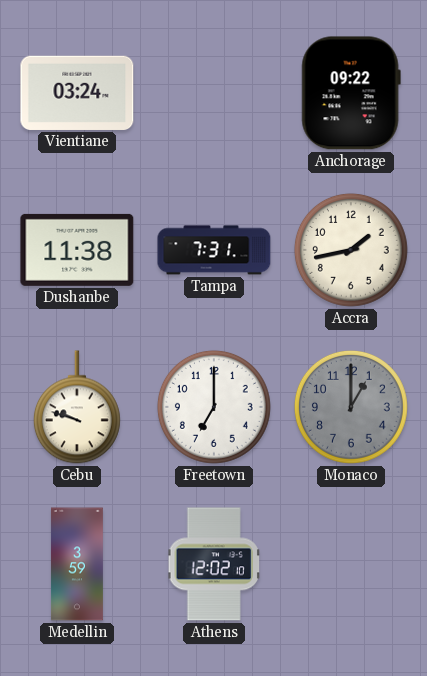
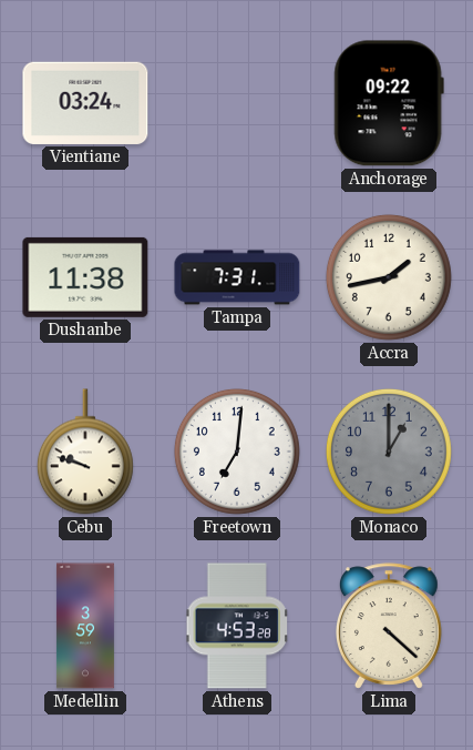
Freetown: 7:00 -> 7:01 (237, 452)
Athens: 12:02 -> 4:53 (237, 626)
Lima: none -> 4:22 (389, 626)
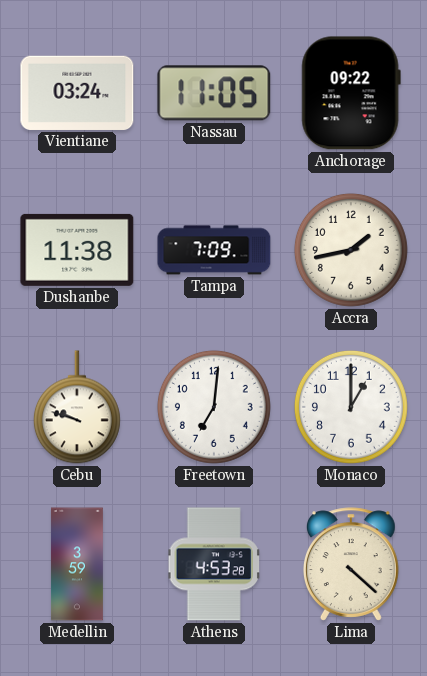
Nassau: none -> 11:05 (214, 93)
Tampa: 7:31 -> 7:09 (214, 250)
Monaco dial: grey -> white (351, 407)
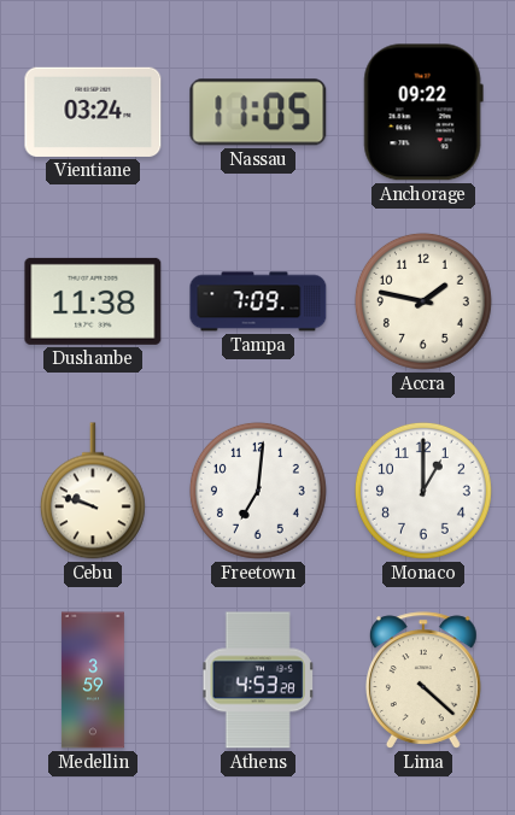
Accra: 1:43 -> 1:47 (423, 301)
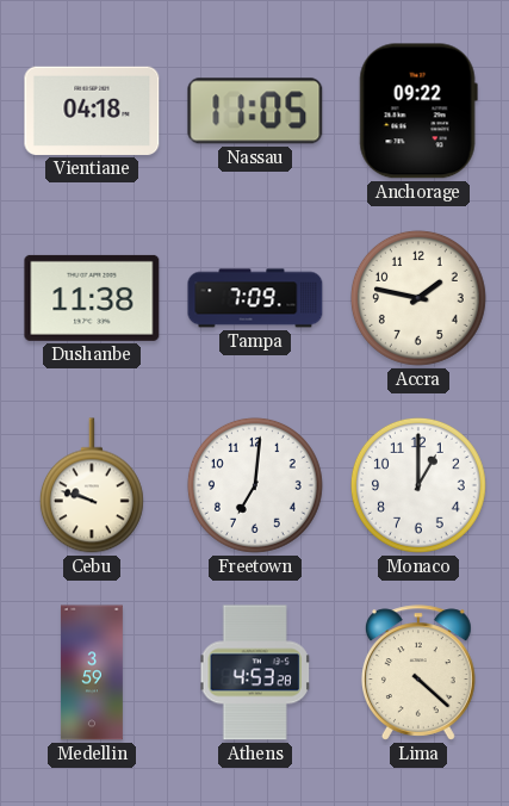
Vientiane: 03:24 -> 04:18 (92, 111)
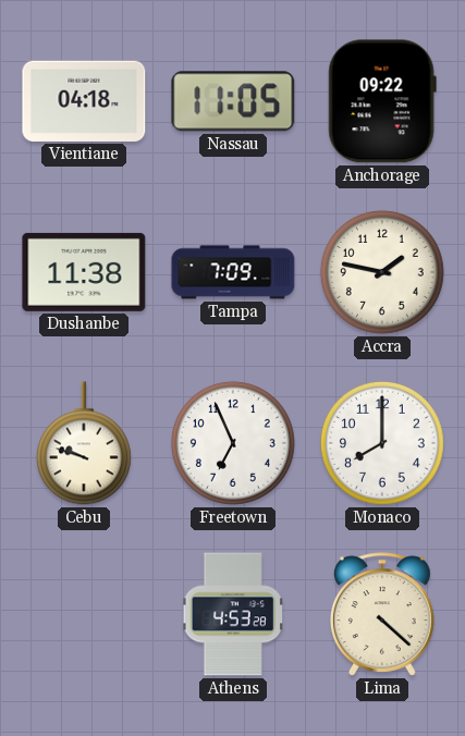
Freetown: 7:01 -> 6:56 (233, 443)
Monaco: 1:00 -> 8:00 (382, 443)
Medellin: 3:59 -> none (92, 672)
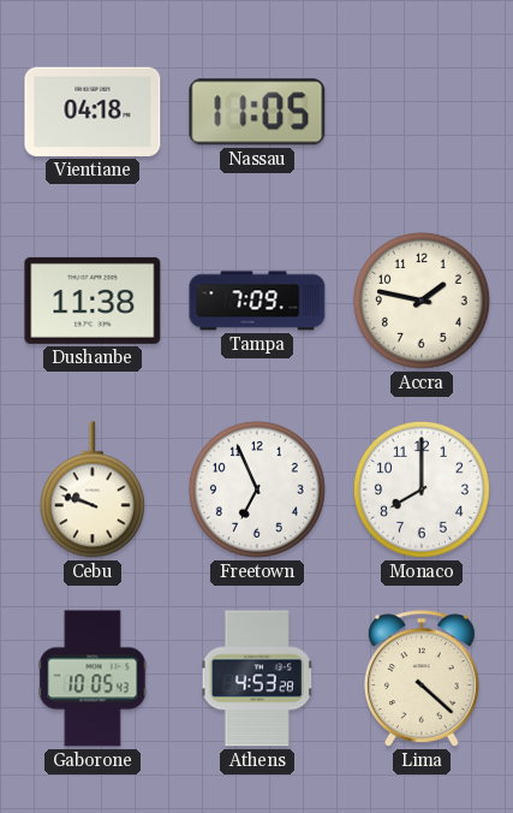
Anchorage: 09:22 -> none (382, 101)
Gaborone: none -> 10:05 (93, 678)
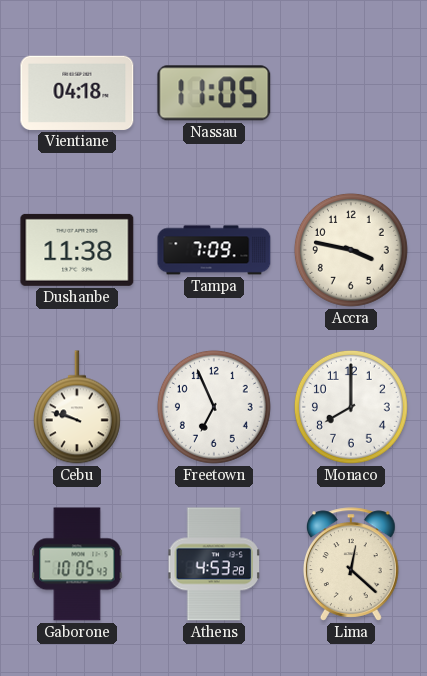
Accra: 1:47 -> 3:47 (351, 250)
Lima: 4:22 -> 12:22 (351, 564)
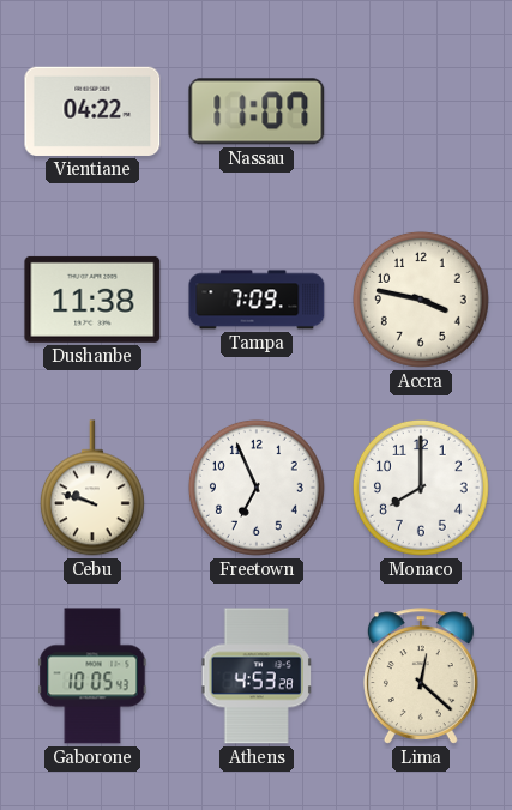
Vientiane: 04:18 -> 04:22 (92, 111)
Nassau: 11:05 -> 11:07 (257, 111)
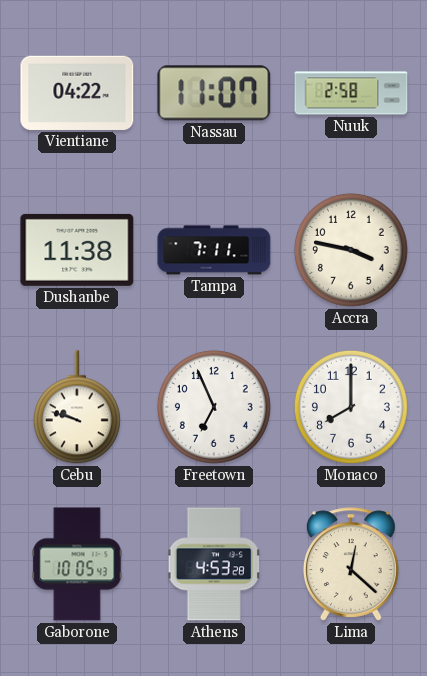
Nuuk: none -> 2:58 (351, 93)
Tampa: 7:09 -> 7:11 (214, 250)
